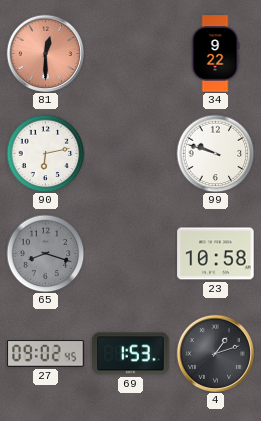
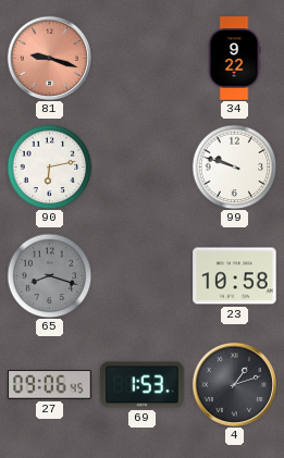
81: 12:30 -> 9:18 (49, 58)
27: 09:02 -> 09:06 (50, 385)
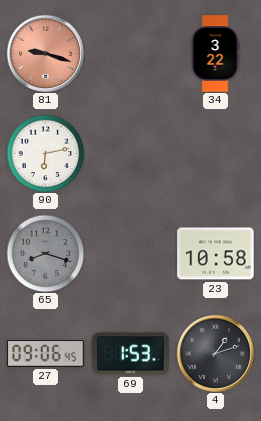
34: 9:22 -> 3:22 (215, 54)
99: 9:48 -> none (234, 166)
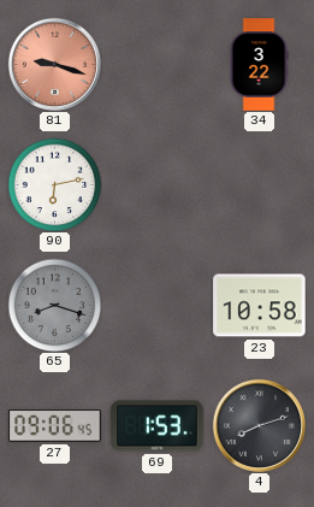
4: 1:12 -> 8:12 (259, 425)
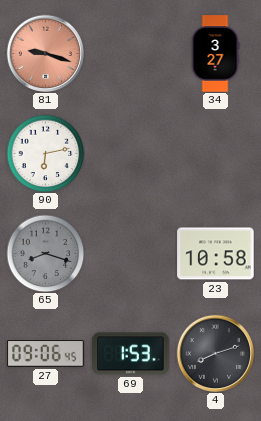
34: 3:22 -> 3:27 (215, 54)
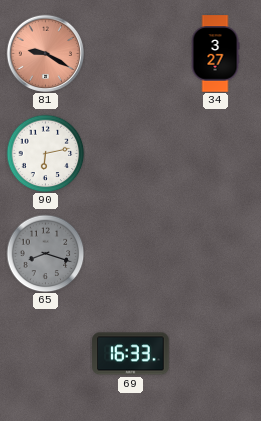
81: 9:18 -> 9:20 (45, 53)
23: 10:58 -> none (216, 254)
27: 09:06 -> none (46, 354)
69: 1:53 -> 16:33 (131, 354)
4: 8:12 -> none (215, 353)
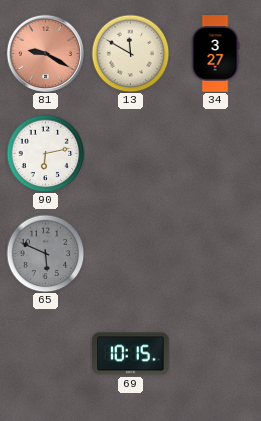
13: none -> 11:50 (130, 53)
65: 8:18 -> 5:49 (45, 253)
69: 16:33 -> 10:15 (131, 354)
